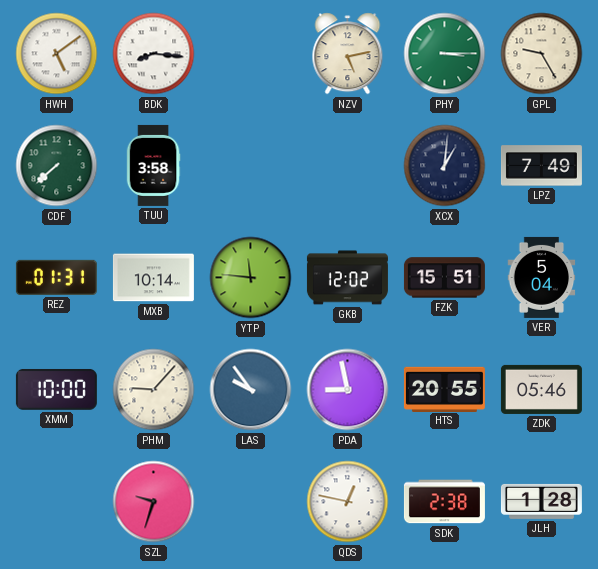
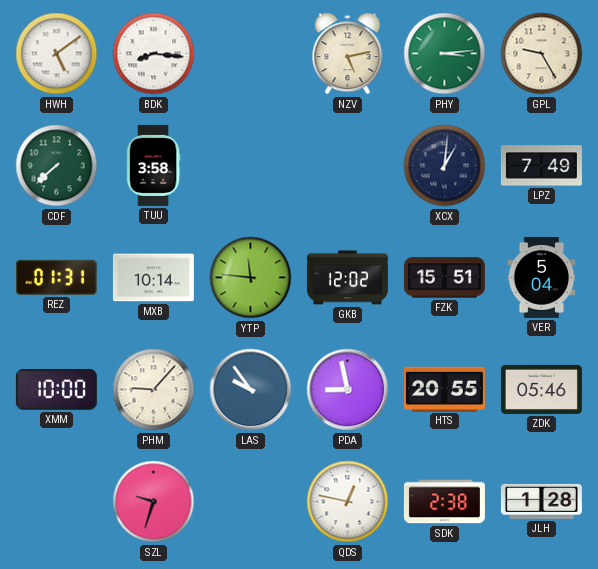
PHY: 3:15 -> 3:14 (445, 54)
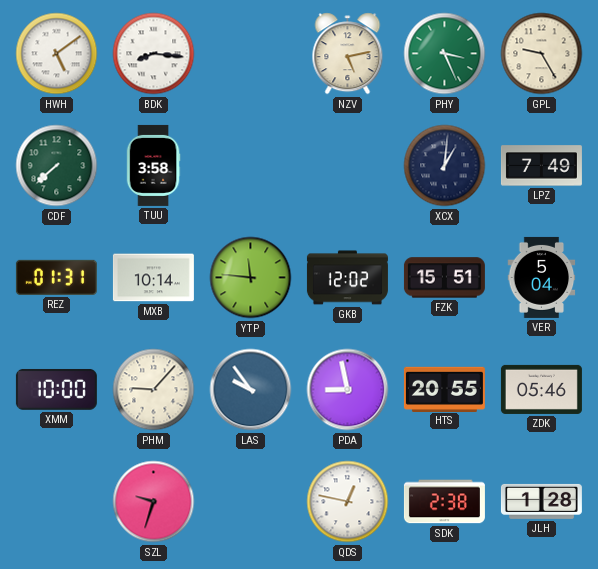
PHY: 3:14 -> 3:26 (445, 54)
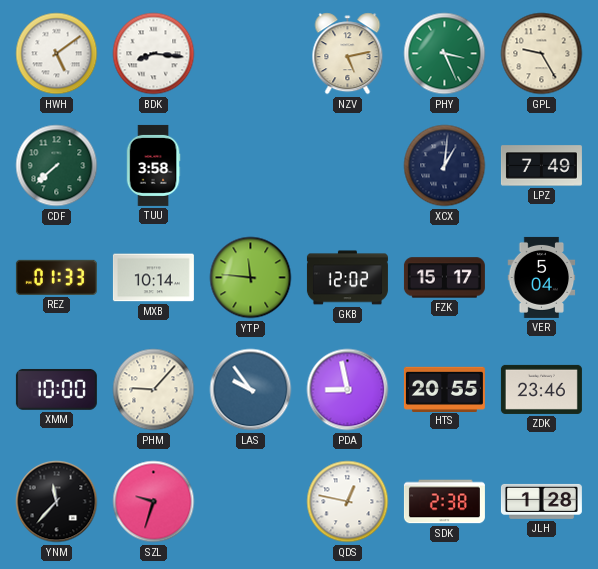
REZ: 01:31 -> 01:33 (56, 277)
FZK: 15:51 -> 15:17 (444, 278)
ZDK: 05:46 -> 23:46 (541, 389)
YNM: none -> 11:37 (57, 502)
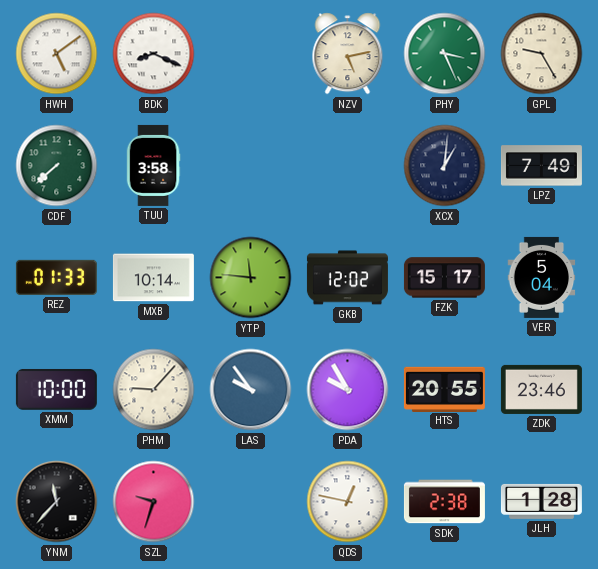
BDK: 8:16 -> 8:19 (154, 54)
PDA: 8:58 -> 9:55 (348, 390)
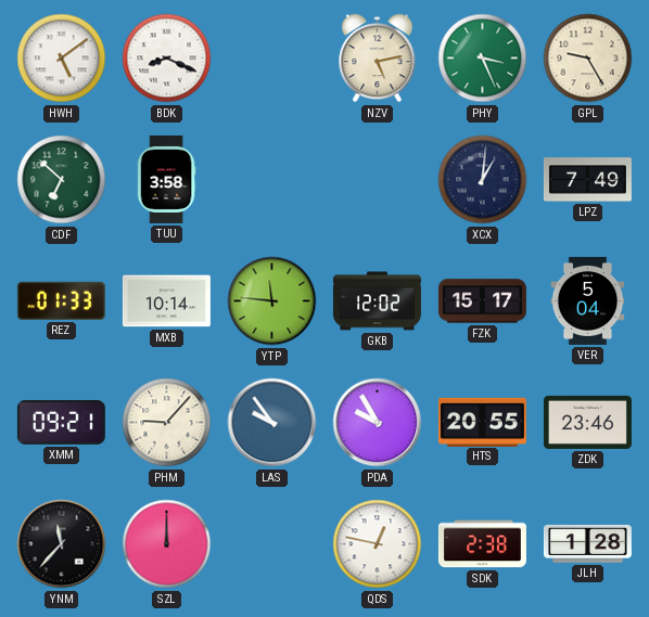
CDF: 7:38 -> 6:52 (62, 180)
XMM: 10:00 -> 09:21 (61, 422)
SZL: 9:33 -> 12:00 (167, 544)
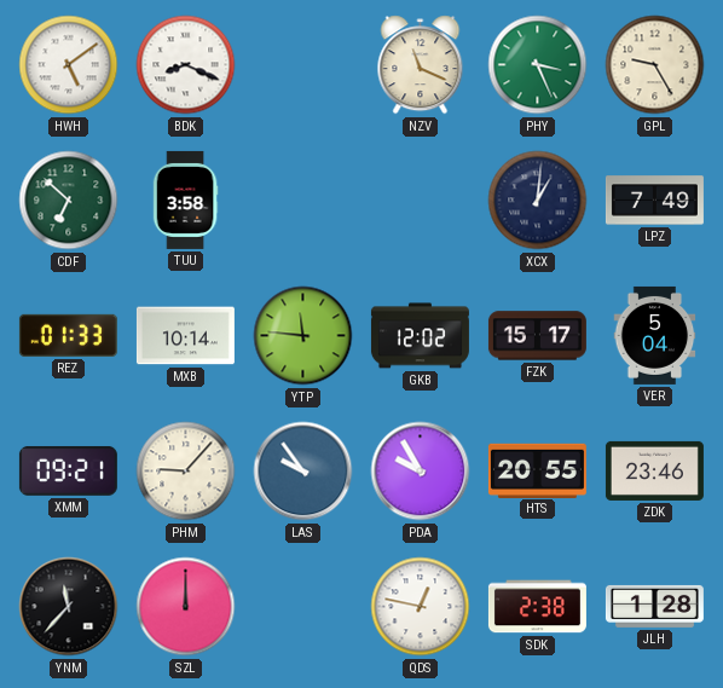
NZV: 5:13 -> 11:19 (421, 65)
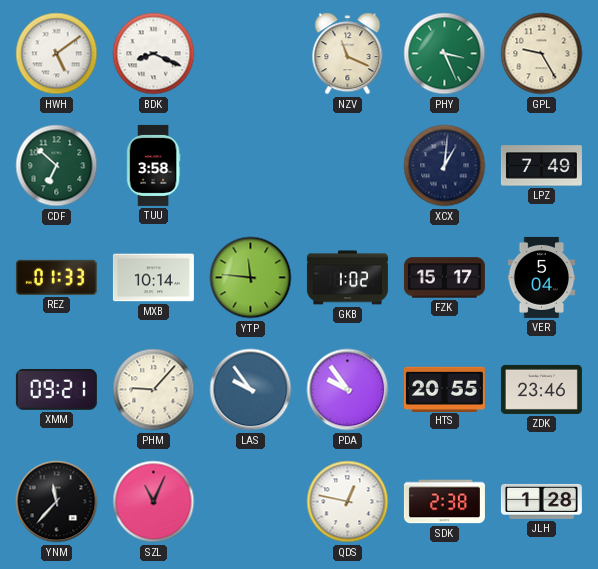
GKB: 12:02 -> 1:02 (347, 278)
PDA: 9:55 -> 9:54 (348, 390)
SZL: 12:00 -> 11:04 (154, 502)
